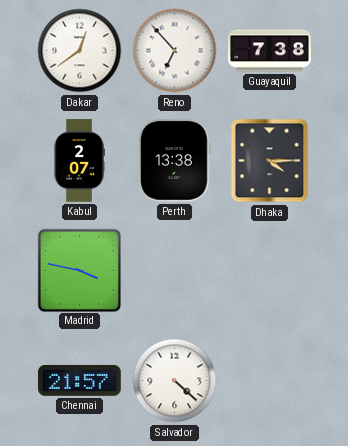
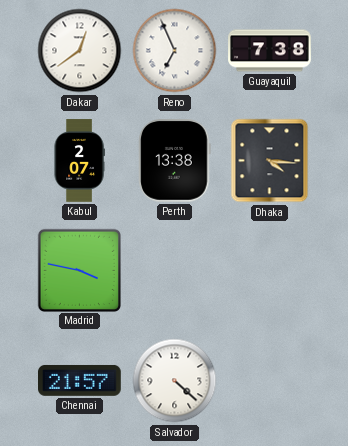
Reno: 6:53 -> 6:56 (175, 51)
Dhaka: 4:15 -> 4:16 (270, 161)
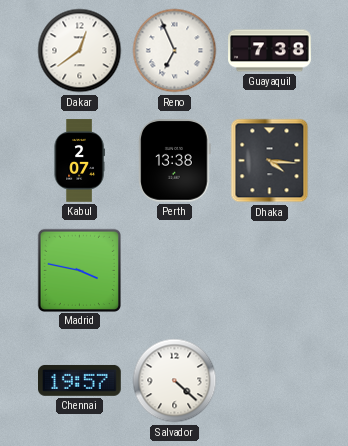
Chennai: 21:57 -> 19:57 (80, 380)
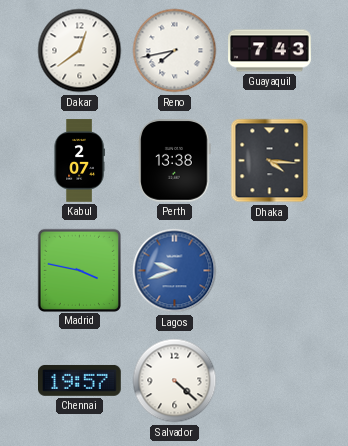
Reno: 6:56 -> 7:43 (175, 51)
Guayaquil: 7:38 -> 7:43 (270, 51)
Lagos: none -> 9:42 (175, 271)
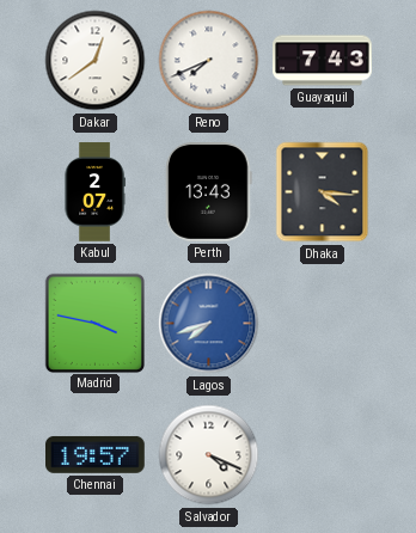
Reno: 7:43 -> 7:41 (209, 61)
Perth: 13:38 -> 13:43 (209, 192)
Lagos: 9:42 -> 7:42 (209, 324)
Salvador: 4:22 -> 4:19 (209, 455)
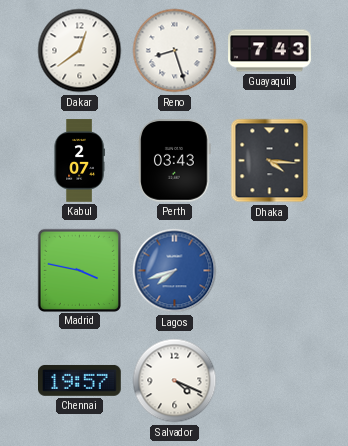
Reno: 7:41 -> 8:27 (175, 51)
Perth: 13:43 -> 03:43 (175, 161)
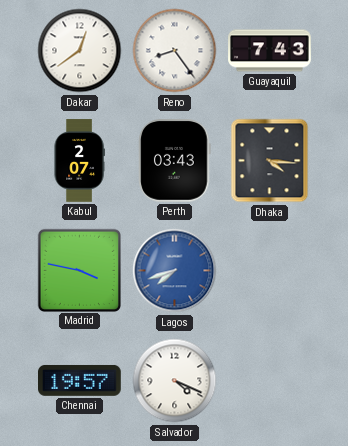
Reno: 8:27 -> 8:24 (175, 51)
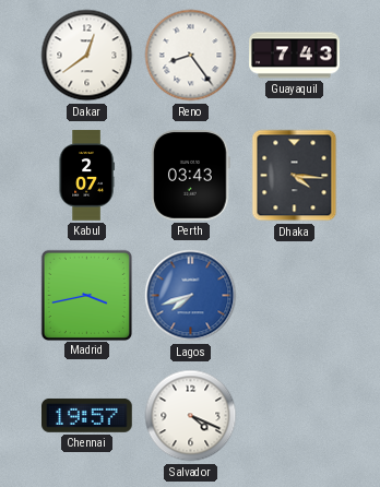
Madrid: 3:47 -> 3:43 (86, 295)
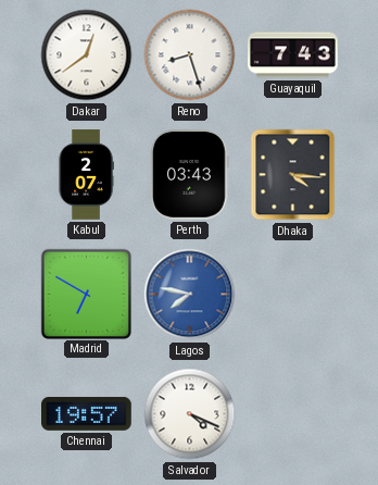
Reno: 8:24 -> 8:27 (190, 55)
Madrid: 3:43 -> 6:50 (86, 294)
Lagos: 7:42 -> 7:47 (190, 295)
